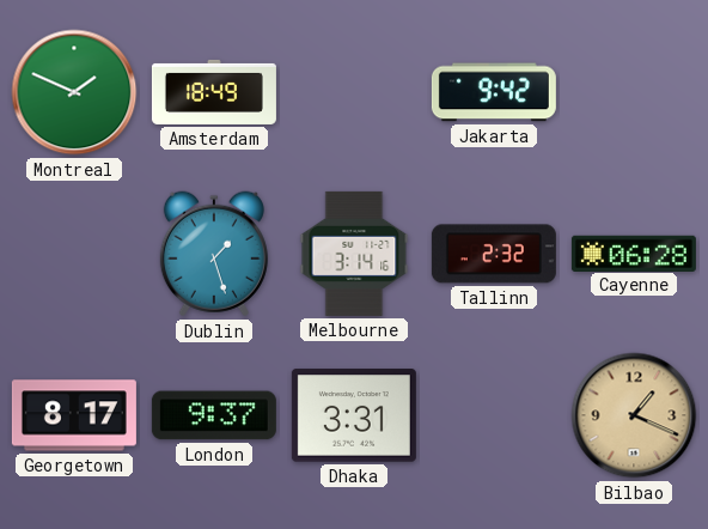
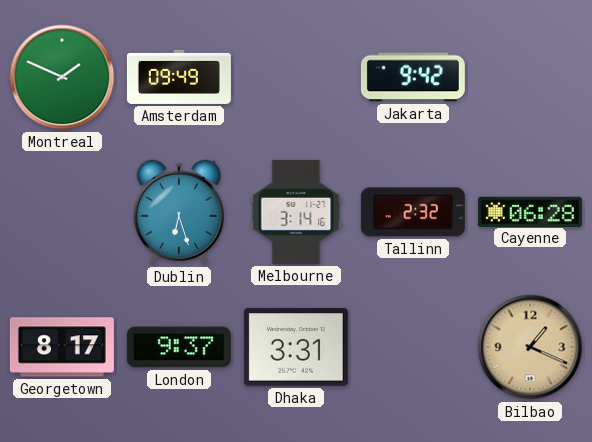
Amsterdam: 18:49 -> 09:49 (179, 77)
Dublin: 1:27 -> 6:27 (179, 212)
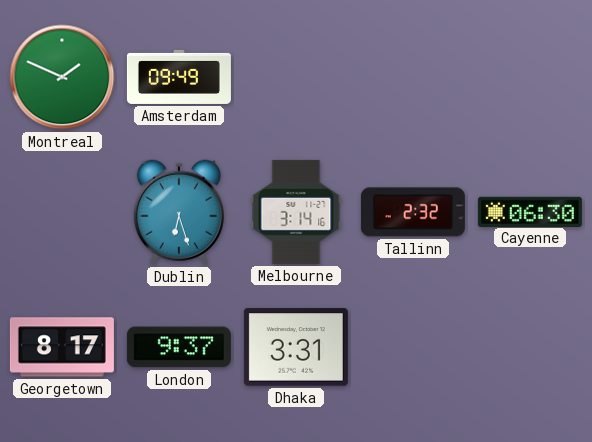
Jakarta: 9:42 -> none (413, 77)
Cayenne: 06:28 -> 06:30 (530, 211)
Bilbao: 1:19 -> none (530, 347)
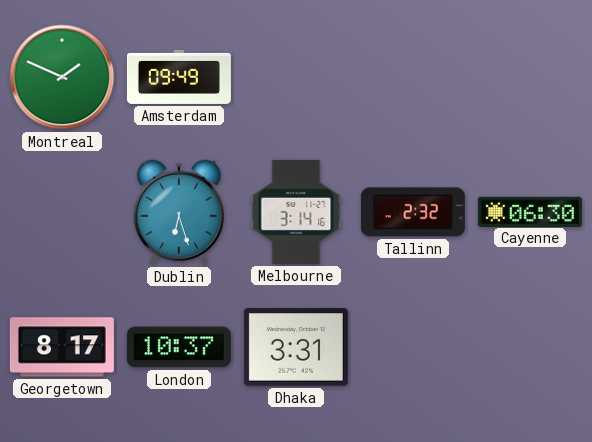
London: 9:37 -> 10:37 (179, 347)
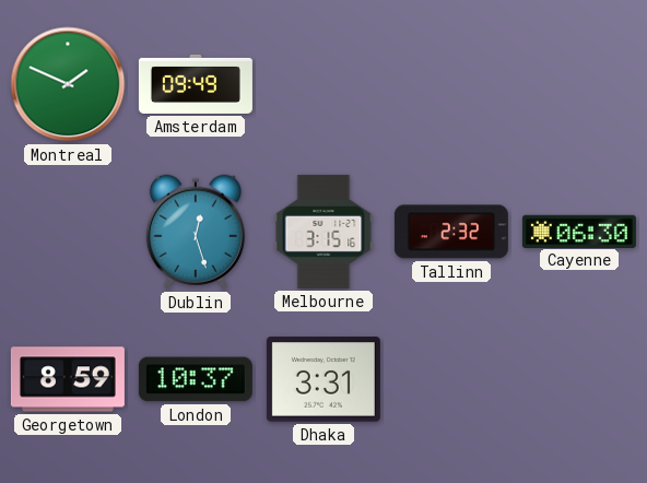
Dublin: 6:27 -> 12:27 (196, 232)
Melbourne: 3:14 -> 3:15 (323, 232)
Georgetown: 8:17 -> 8:59 (68, 379)
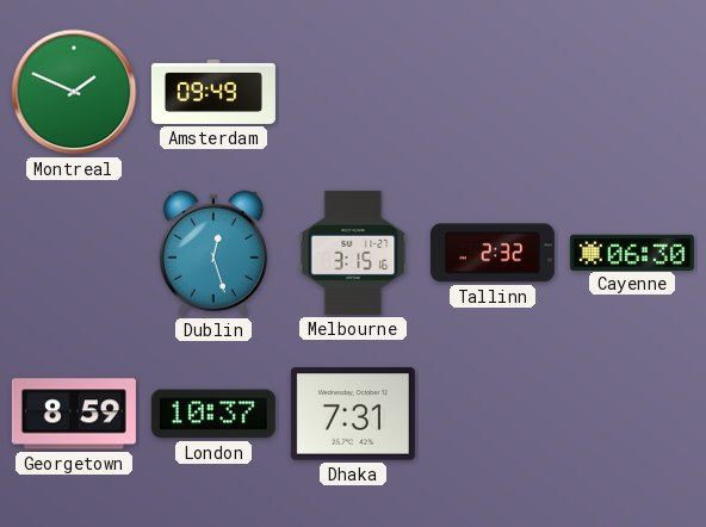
Dhaka: 3:31 -> 7:31 (353, 414)
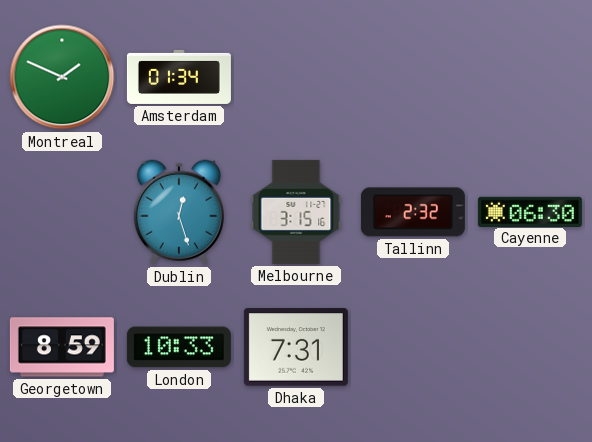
Amsterdam: 09:49 -> 01:34 (179, 77)
London: 10:37 -> 10:33 (179, 347)
